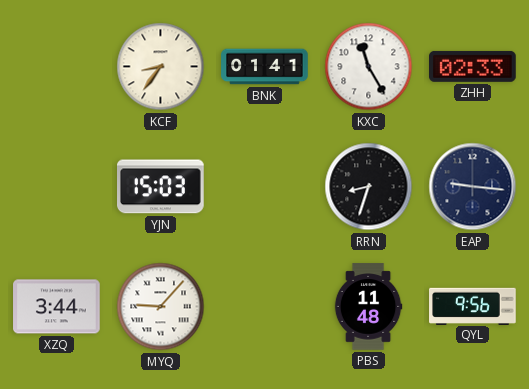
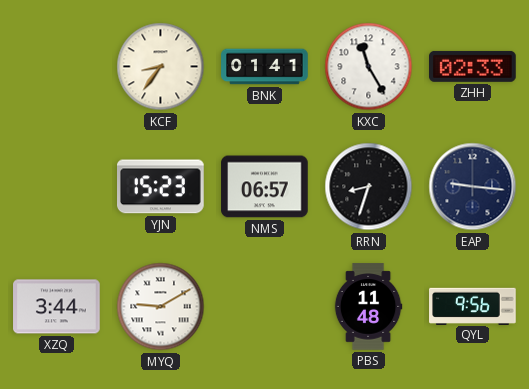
YJN: 15:03 -> 15:23 (161, 187)
NMS: none -> 06:57 (265, 187)
MYQ: 9:07 -> 9:10 (161, 307)
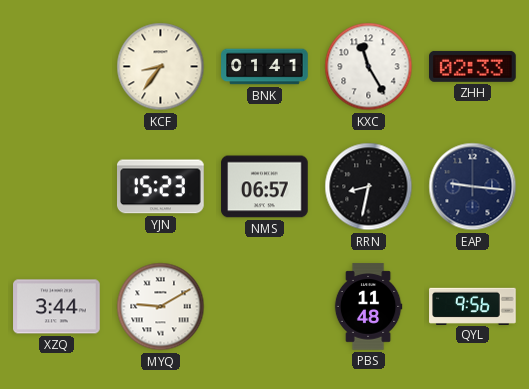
RRN: 8:33 -> 8:32 (369, 187)
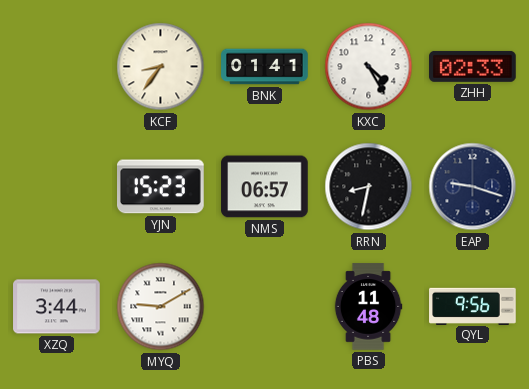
KXC: 11:25 -> 4:25 (369, 67)
EAP: 9:16 -> 9:18 (473, 187)
